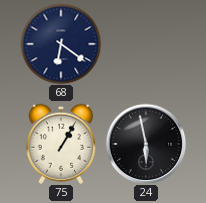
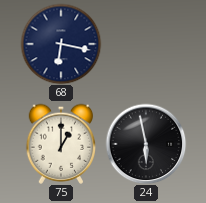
68: 6:21 -> 6:17 (61, 44)
75: 1:05 -> 1:00 (60, 144)
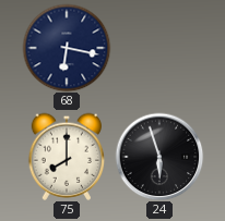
75: 1:00 -> 8:00 (66, 157)
24: 5:58 -> 5:57 (159, 157)
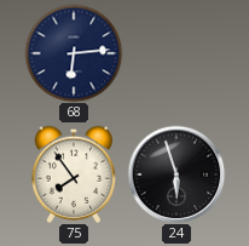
68: 6:17 -> 6:14 (74, 53)
75: 8:00 -> 7:54 (73, 175)
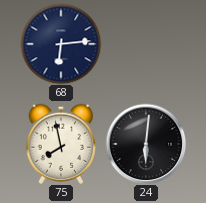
75: 7:54 -> 7:58 (60, 144)
24: 5:57 -> 6:01 (146, 144)
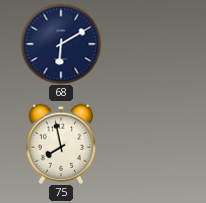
68: 6:14 -> 6:10 (61, 44)
24: 6:01 -> none (146, 144)
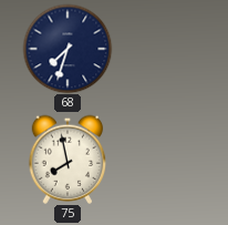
68: 6:10 -> 7:33 (68, 49)
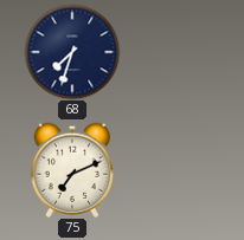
75: 7:58 -> 7:11 (71, 170)
